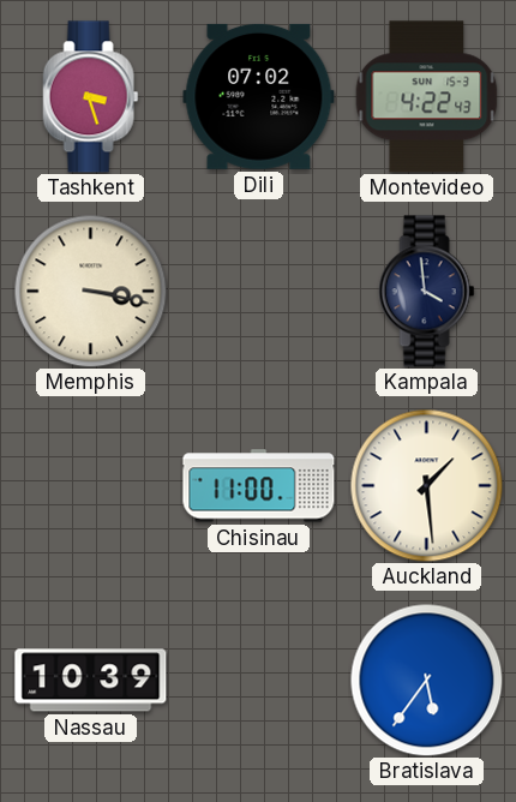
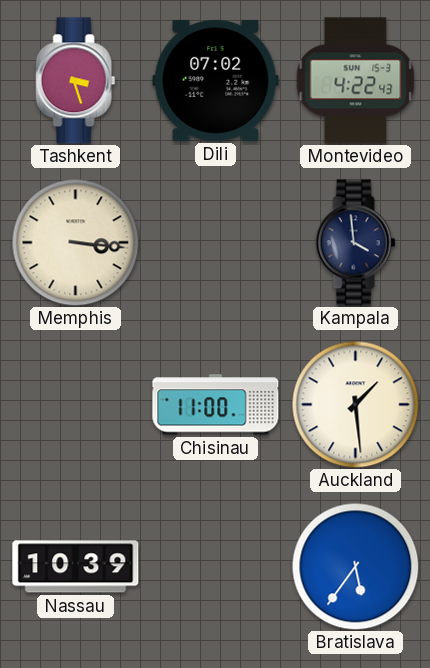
Memphis: 3:17 -> 3:16 (75, 242)
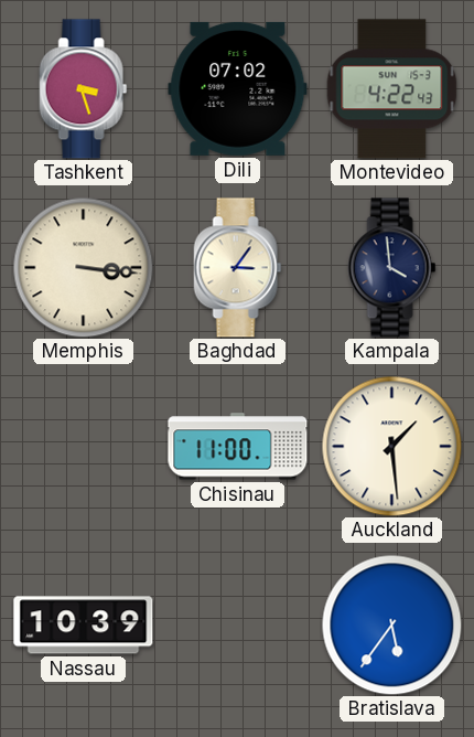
Baghdad: none -> 3:06 (238, 268)
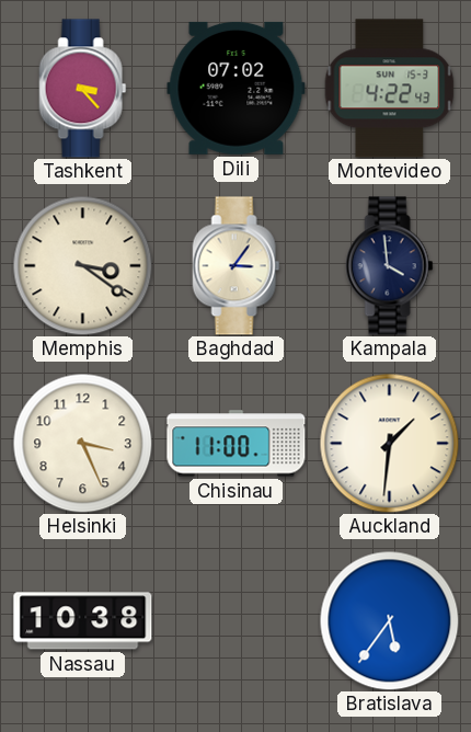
Tashkent: 3:27 -> 3:23 (83, 89)
Memphis: 3:16 -> 3:21 (82, 265)
Helsinki: none -> 3:26 (82, 443)
Auckland: 1:29 -> 1:31 (389, 443)
Nassau: 10:39 -> 10:38 (83, 621)
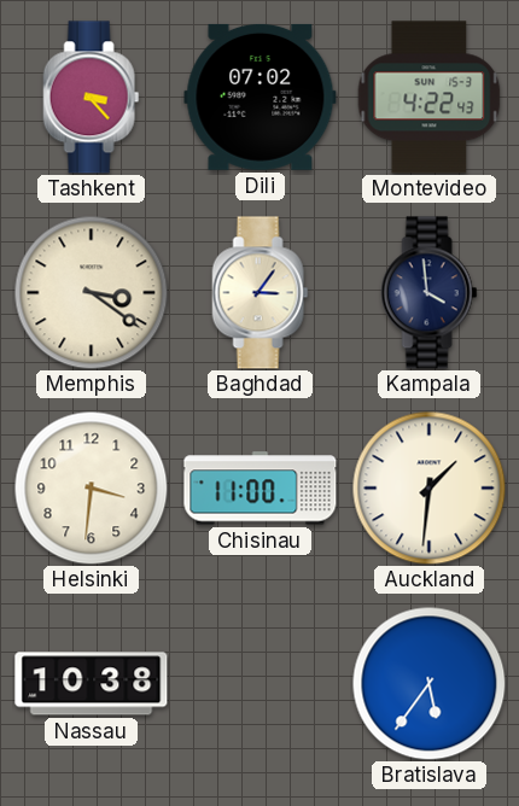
Helsinki: 3:26 -> 3:31 (91, 487)
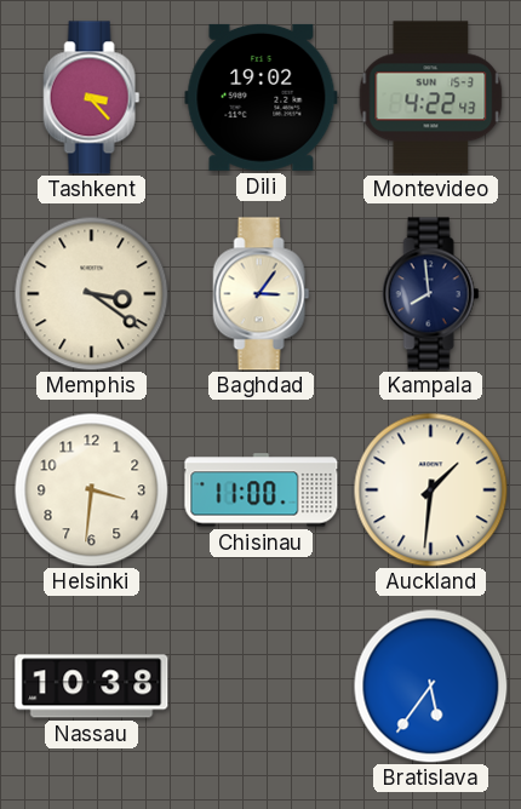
Dili: 07:02 -> 19:02 (262, 97)
Kampala: 3:59 -> 7:59 (431, 294)
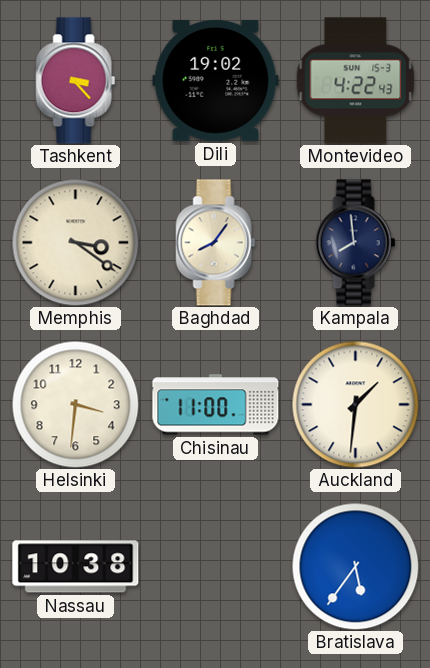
Baghdad: 3:06 -> 8:06 (216, 243)
